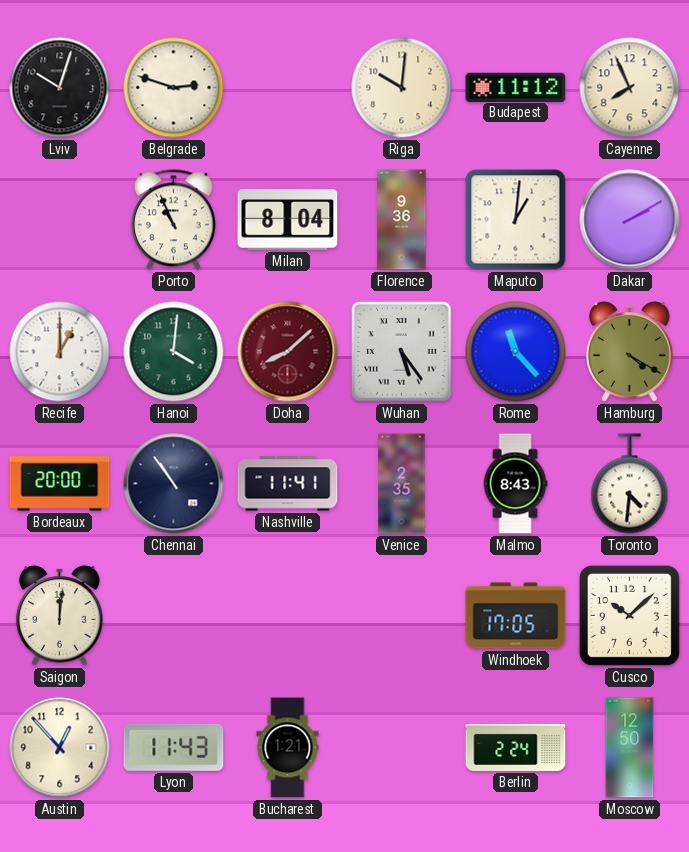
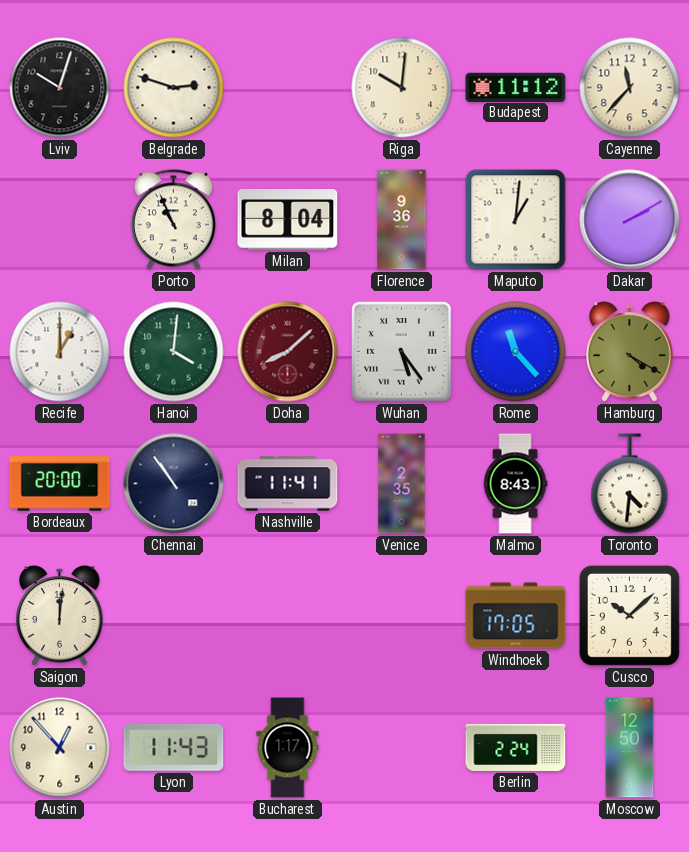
Cayenne: 7:56 -> 11:37 (630, 88)
Bucharest: 1:21 -> 1:17 (288, 748)
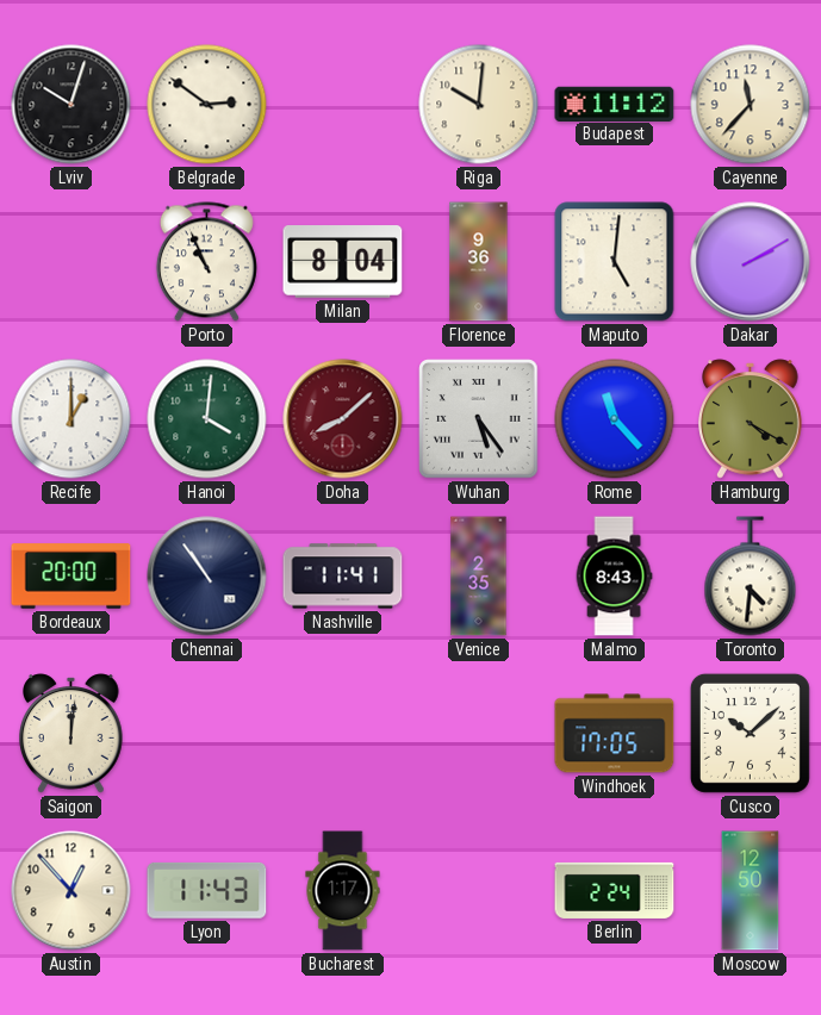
Belgrade: 2:48 -> 2:51 (207, 105)
Maputo: 1:01 -> 5:01 (615, 262)
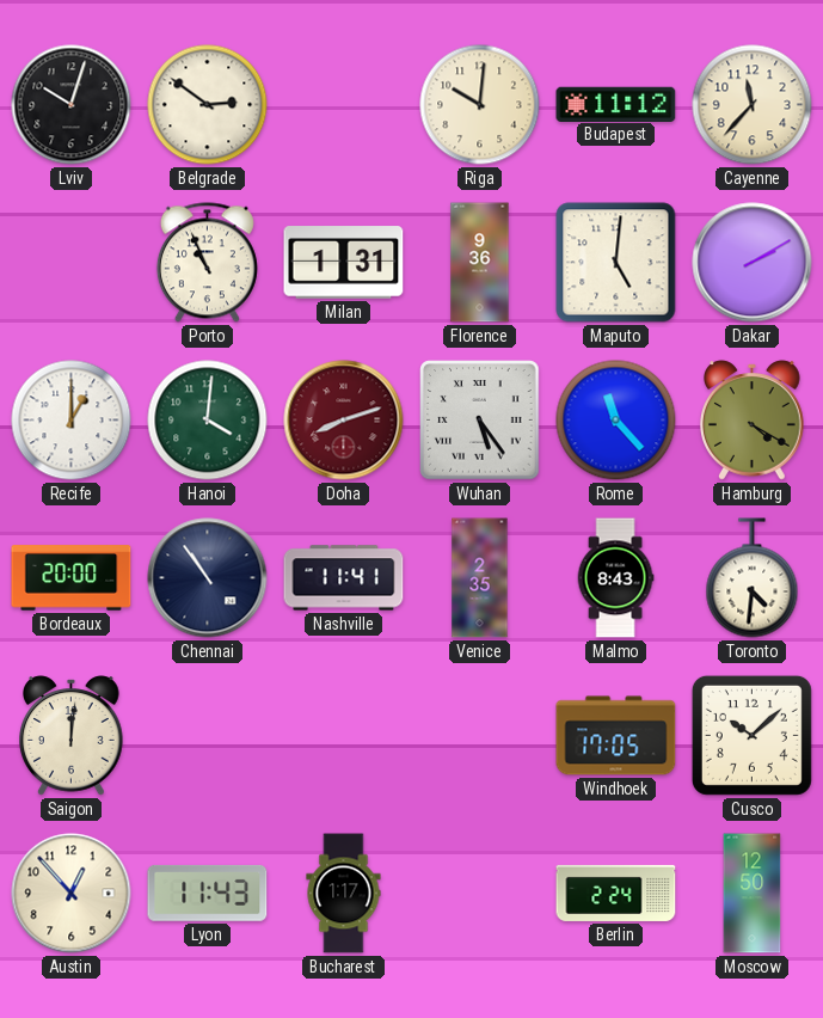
Milan: 8:04 -> 1:31 (344, 263)
Doha: 8:08 -> 8:12 (344, 421)
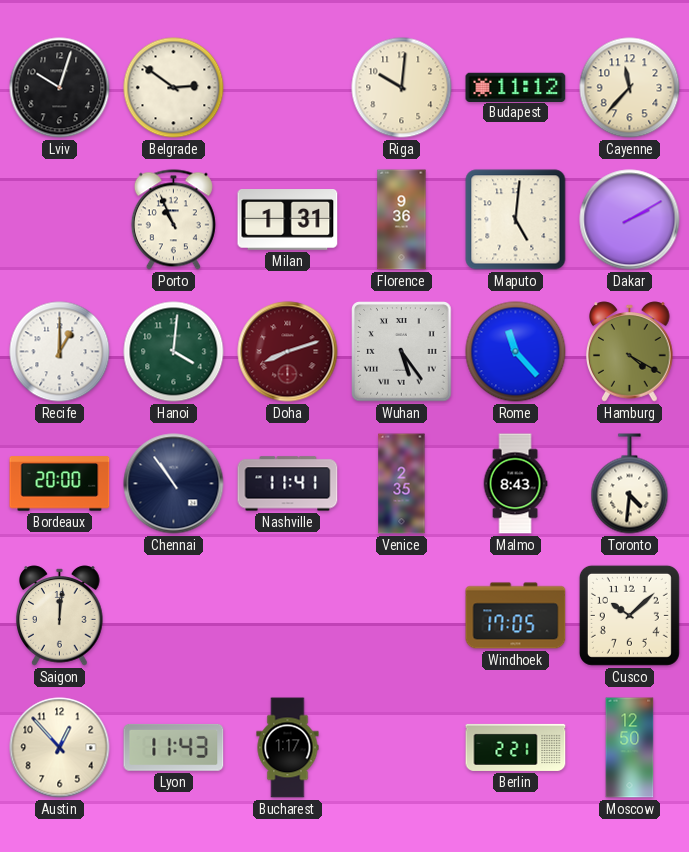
Berlin: 2:24 -> 2:21 (516, 747)
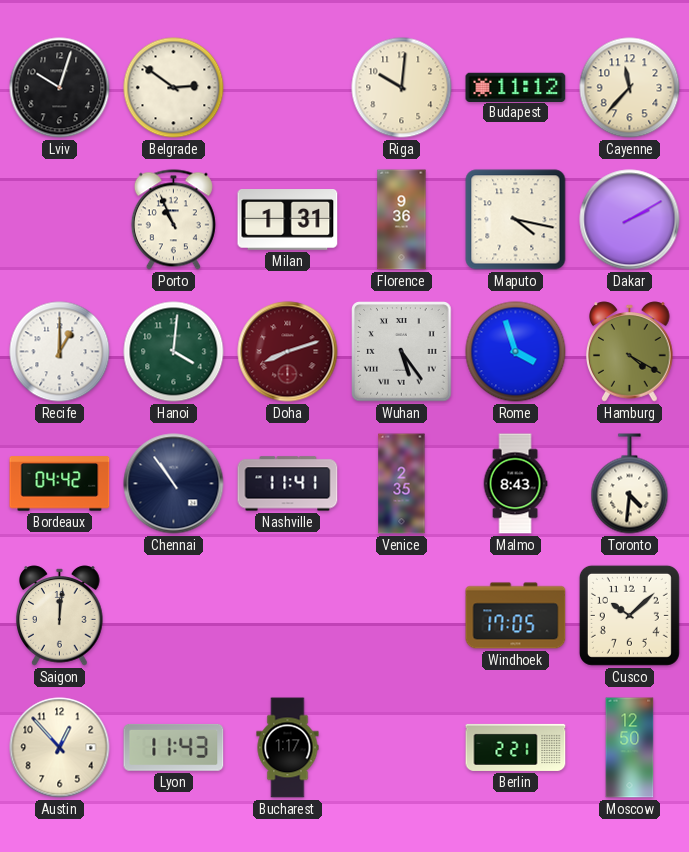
Maputo: 5:01 -> 4:17 (516, 220)
Rome: 11:23 -> 3:57 (516, 352)
Bordeaux: 20:00 -> 04:42 (60, 484)
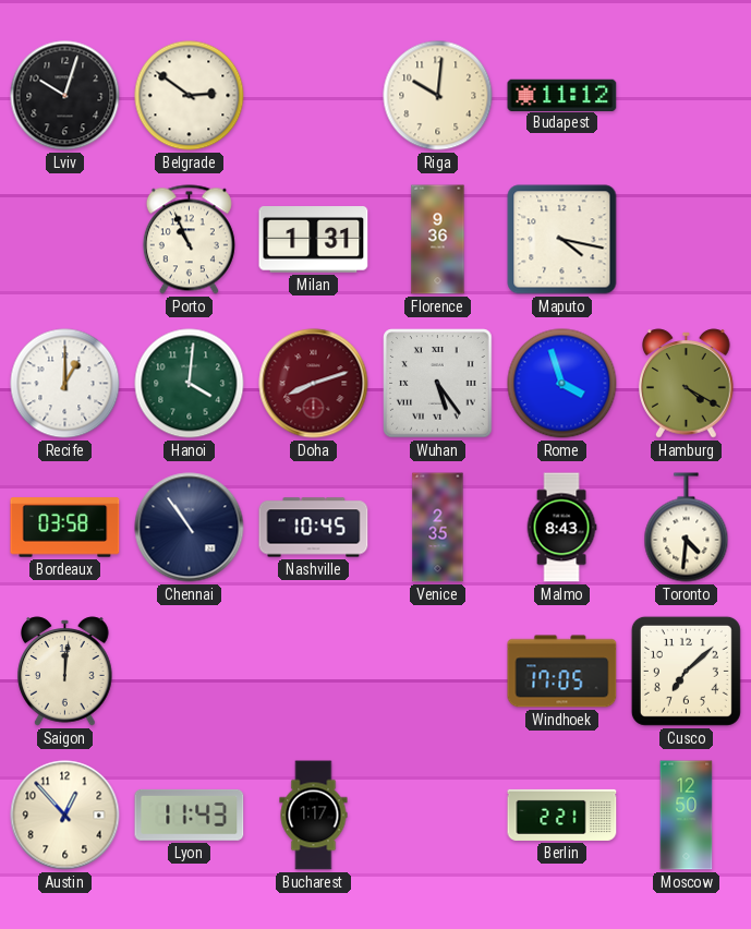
Cayenne: 11:37 -> none (630, 88)
Dakar: 2:10 -> none (630, 220)
Bordeaux: 04:42 -> 03:58 (65, 528)
Nashville: 11:41 -> 10:45 (314, 528)
Cusco: 10:08 -> 7:08 (686, 671)
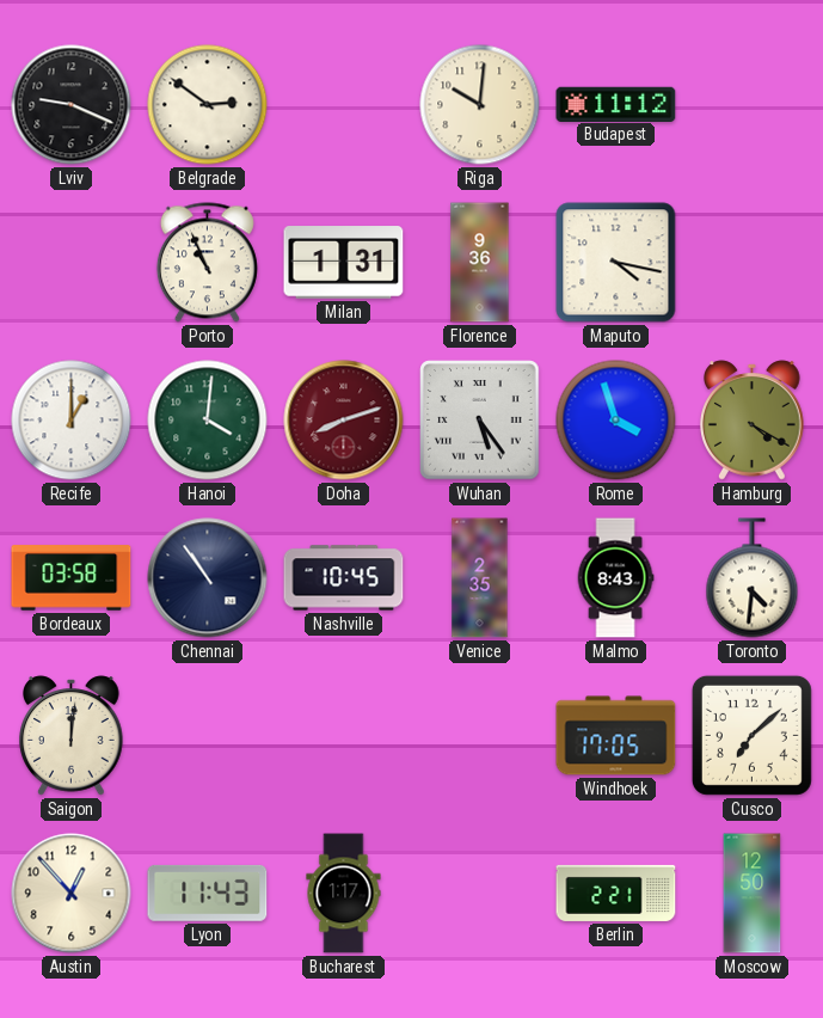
Lviv: 10:03 -> 9:19 (72, 105)
